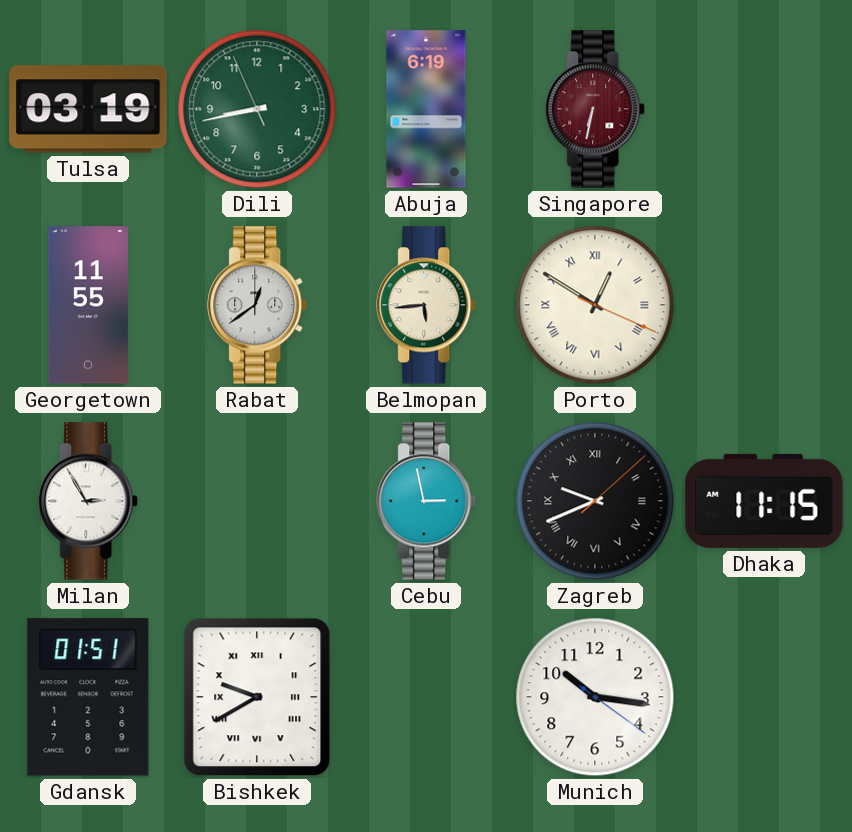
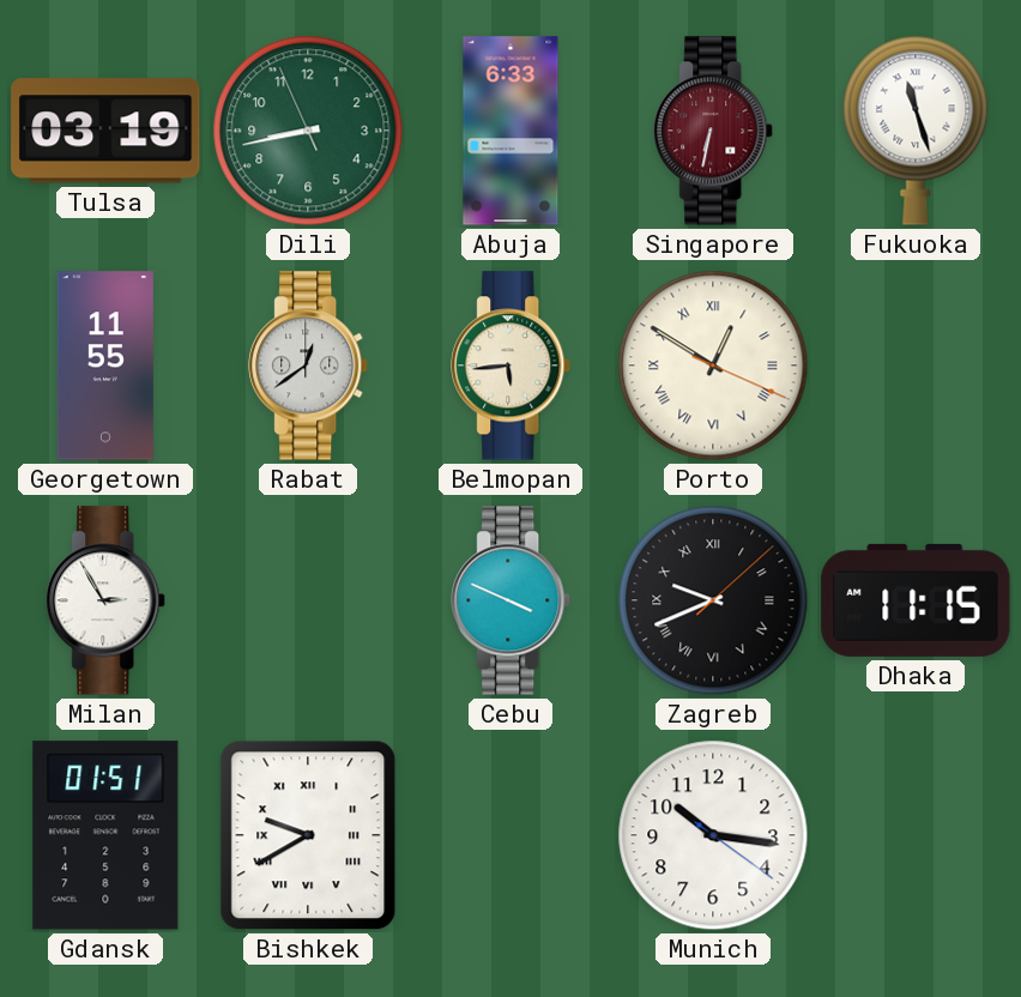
Abuja: 6:19 -> 6:33 (510, 131)
Fukuoka: none -> 11:27 (916, 131)
Cebu: 2:58 -> 3:49 (512, 600)
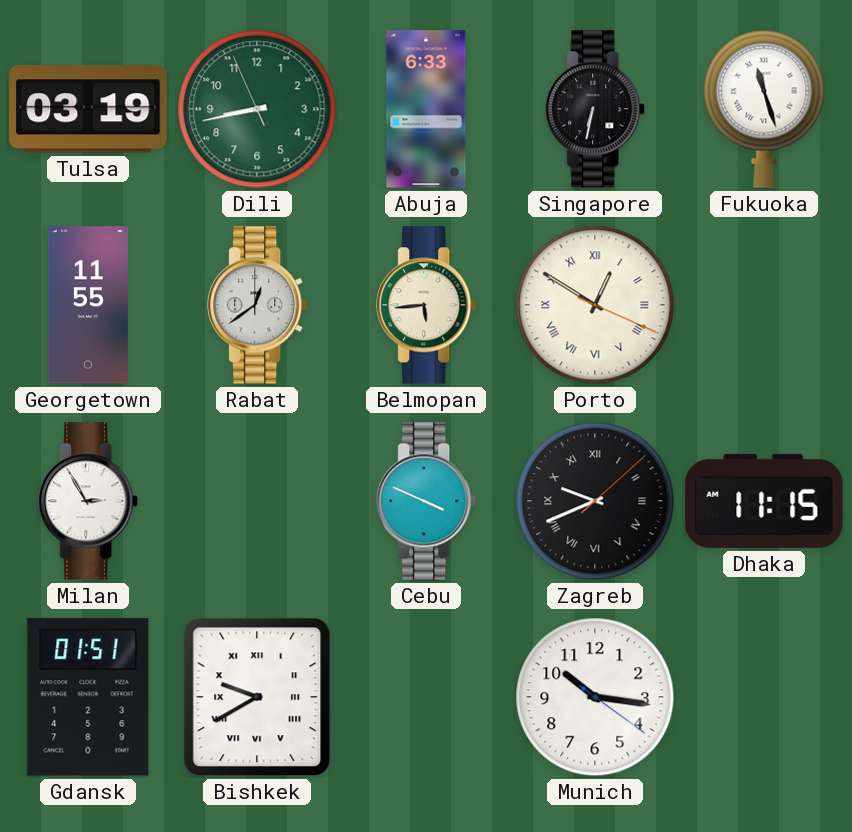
Singapore dial: burgundy -> black (596, 109)
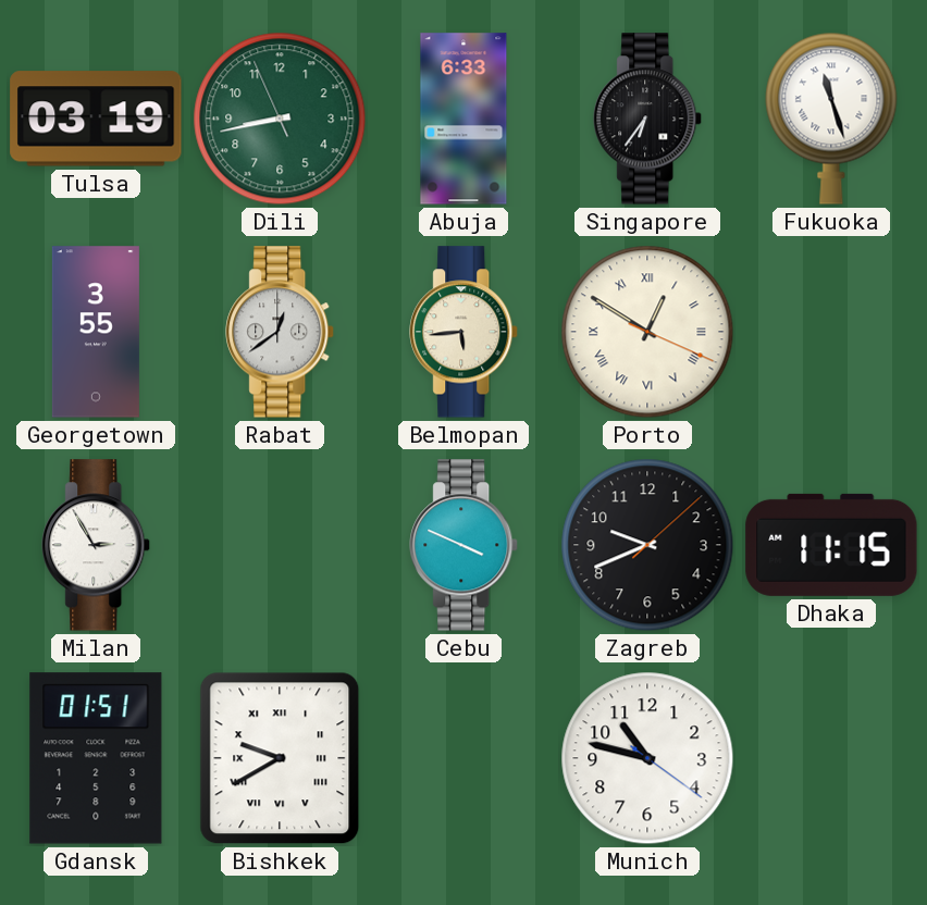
Singapore: 6:32 -> 6:36 (648, 119)
Georgetown: 11:55 -> 3:55 (96, 332)
Zagreb numerals: Roman -> Arabic (647, 545)
Munich: 10:16 -> 10:47 (647, 758)
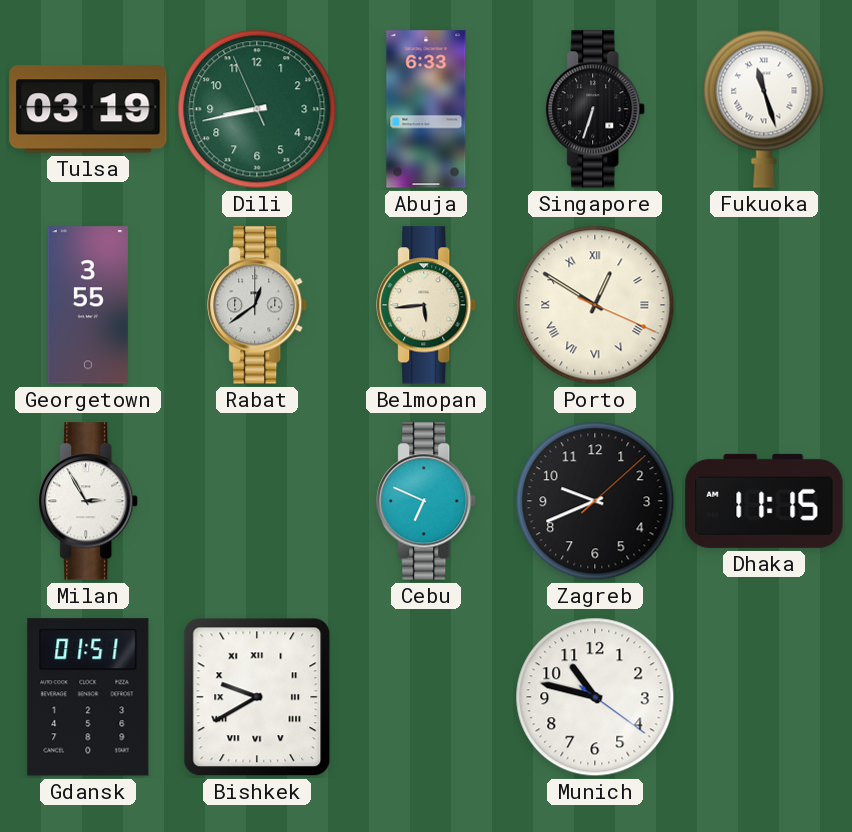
Singapore: 6:36 -> 6:33 (596, 109)
Cebu: 3:49 -> 6:49 (427, 501)
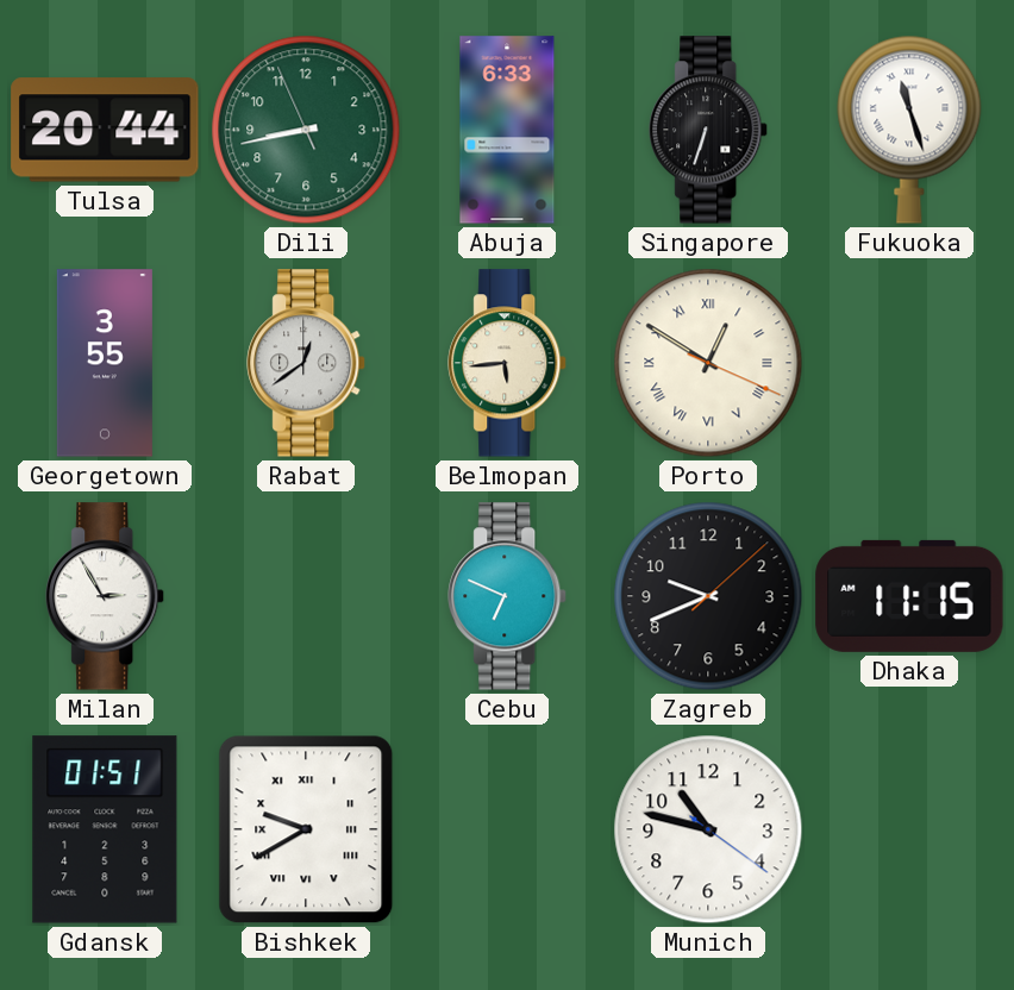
Tulsa: 03:19 -> 20:44 (105, 130)
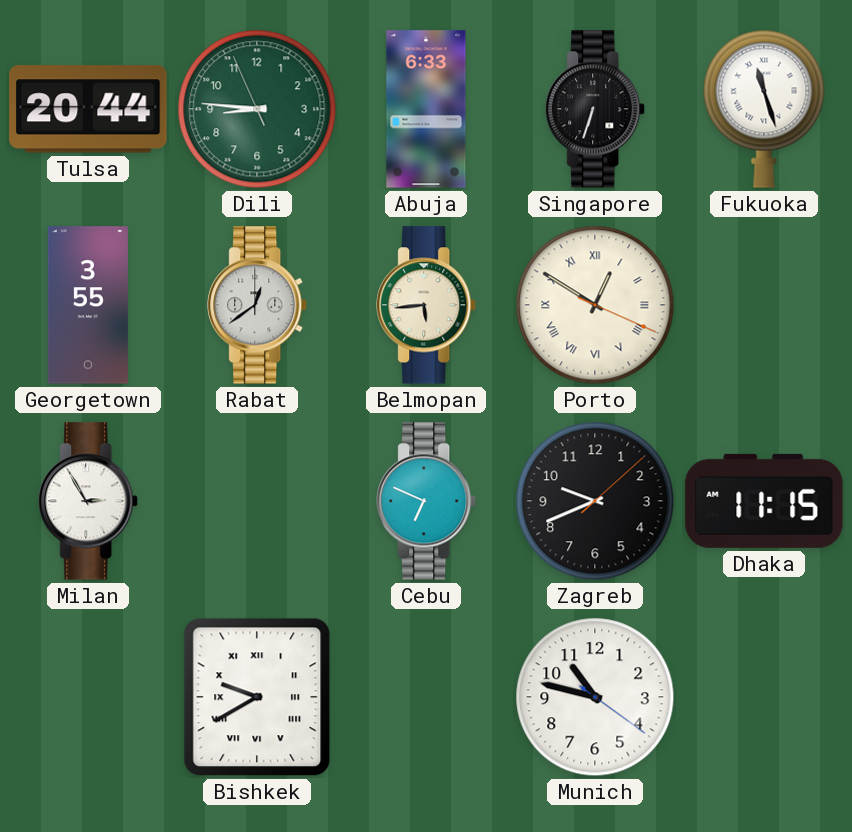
Dili: 8:42 -> 8:45 (257, 109)
Gdansk: 01:51 -> none (105, 829)
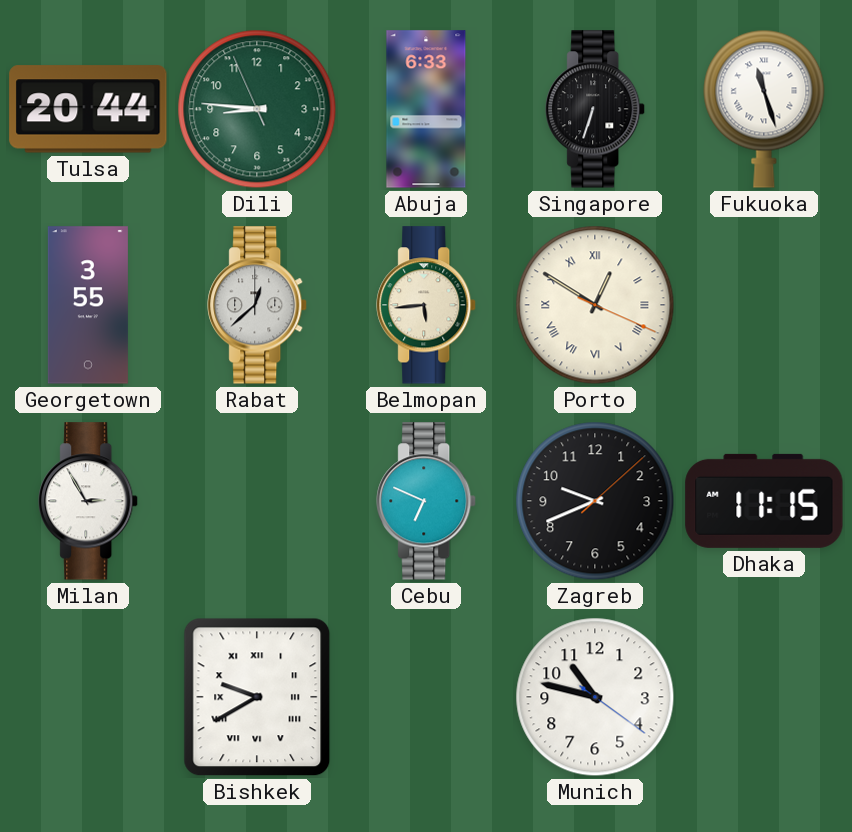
Rabat: 12:39 -> 12:38 (258, 305)
